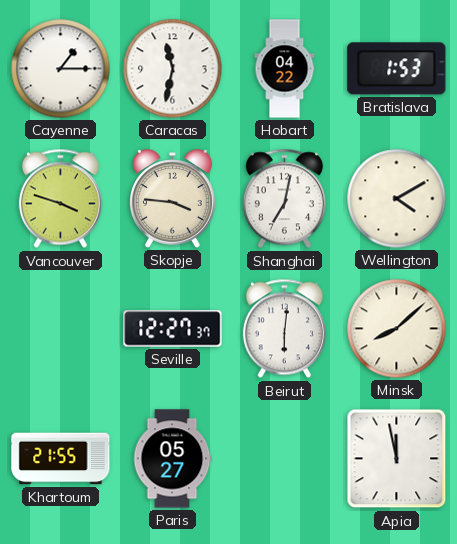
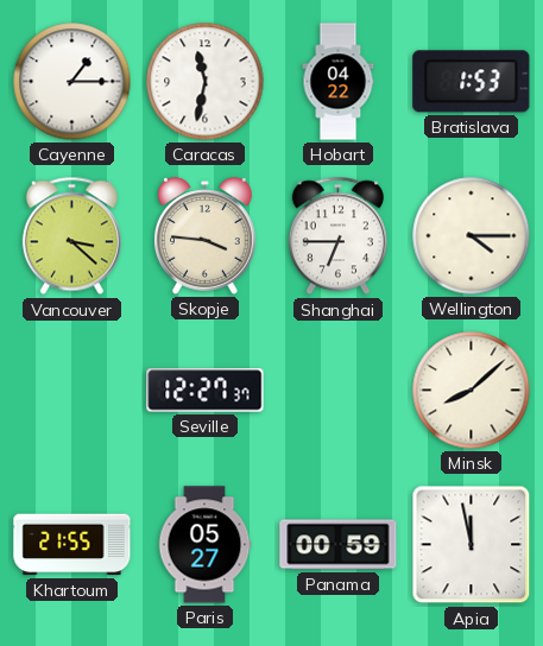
Vancouver: 3:48 -> 3:22 (71, 236)
Shanghai: 7:02 -> 6:45 (337, 236)
Wellington: 4:10 -> 4:15 (472, 236)
Beirut: 6:01 -> none (284, 329)
Panama: none -> 00:59 (339, 545)
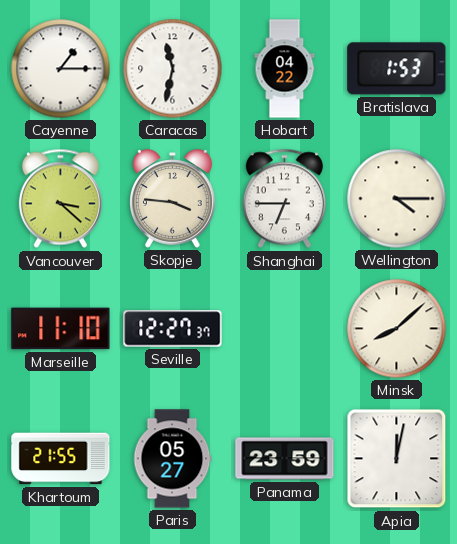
Marseille: none -> 11:10 (61, 329)
Panama: 00:59 -> 23:59 (285, 459)
Apia: 11:58 -> 12:02 (397, 459)
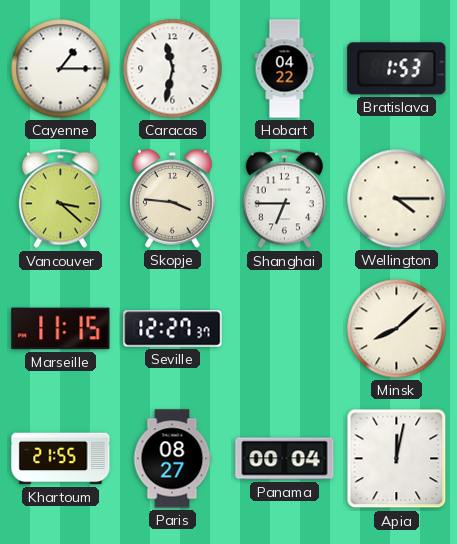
Marseille: 11:10 -> 11:15 (61, 329)
Paris: 05:27 -> 08:27 (172, 459)
Panama: 23:59 -> 00:04 (285, 459)
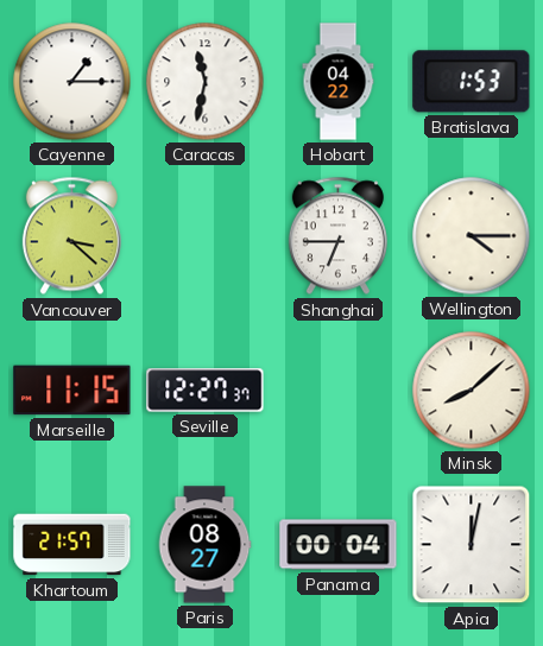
Skopje: 3:46 -> none (173, 199)
Khartoum: 21:55 -> 21:57 (72, 545)
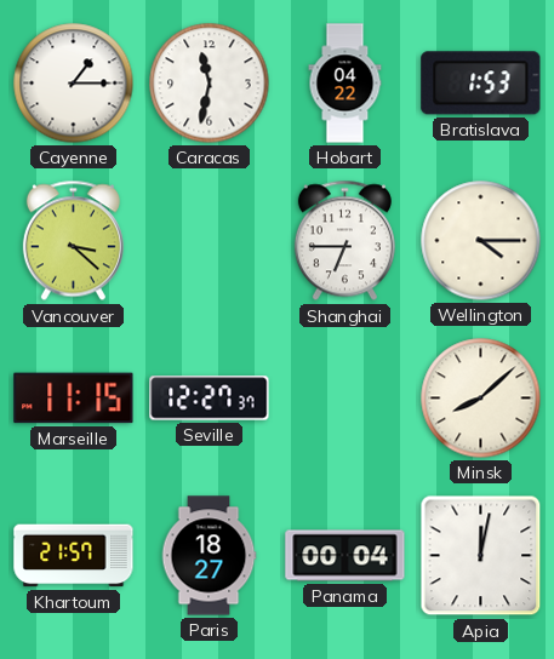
Paris: 08:27 -> 18:27 (209, 556)
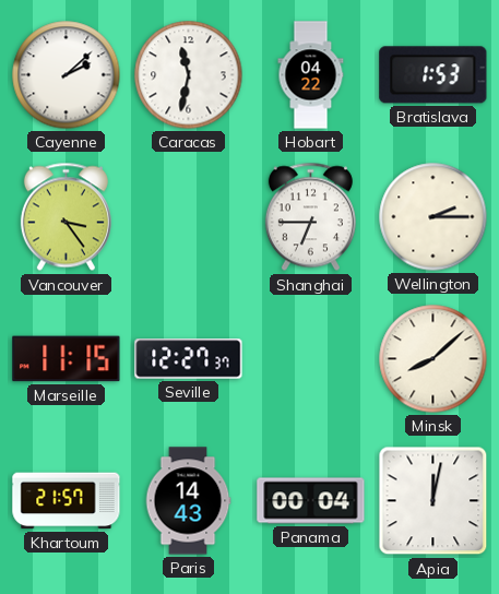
Cayenne: 1:15 -> 2:08 (67, 75)
Vancouver: 3:22 -> 3:24 (66, 217)
Wellington: 4:15 -> 2:15 (433, 217)
Paris: 18:27 -> 14:43 (188, 501)
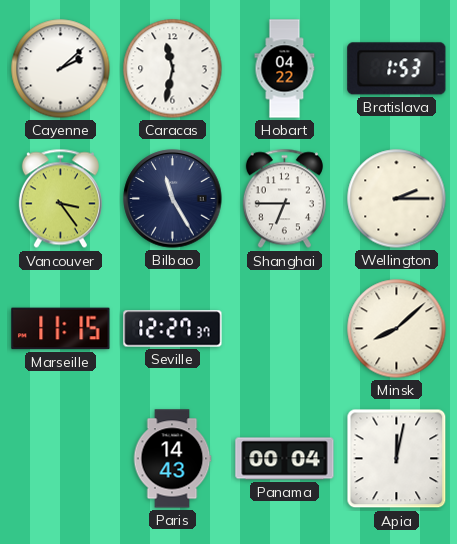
Bilbao: none -> 11:25 (173, 199)
Khartoum: 21:57 -> none (67, 501)
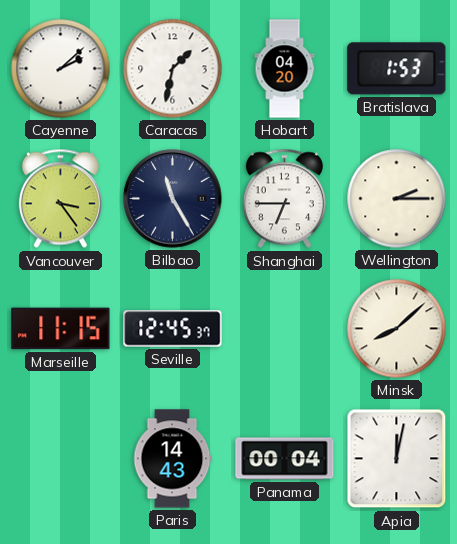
Caracas: 11:32 -> 1:32 (173, 69)
Hobart: 04:22 -> 04:20 (285, 69)
Seville: 12:27 -> 12:45 (173, 329)
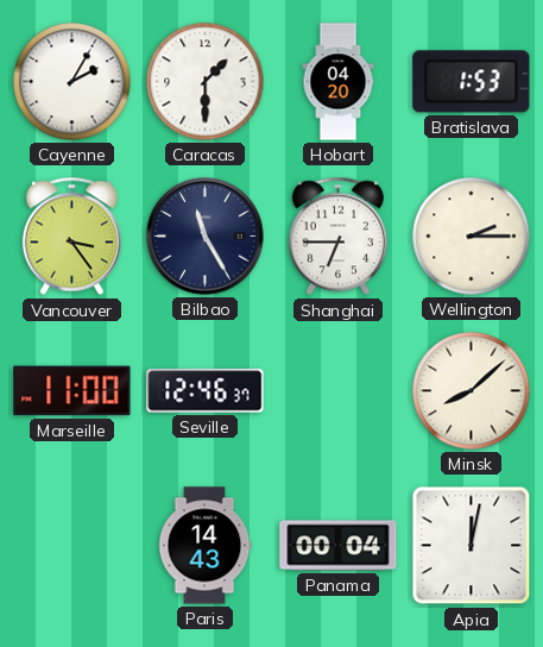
Cayenne: 2:08 -> 2:05 (72, 82)
Caracas: 1:32 -> 1:30 (206, 82)
Marseille: 11:15 -> 11:00 (72, 391)
Seville: 12:45 -> 12:46 (206, 391)
